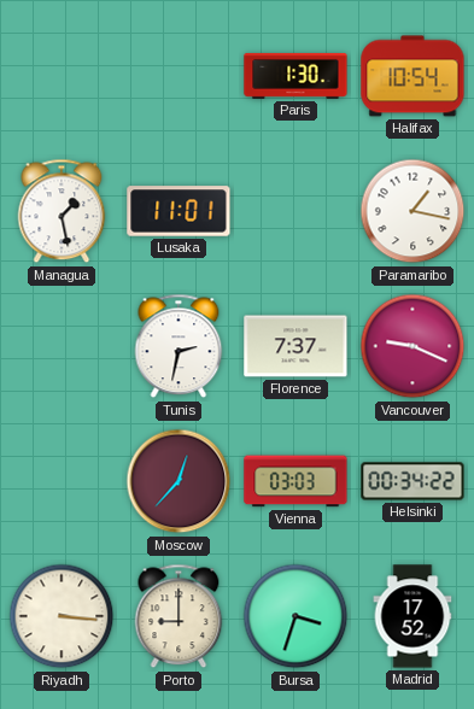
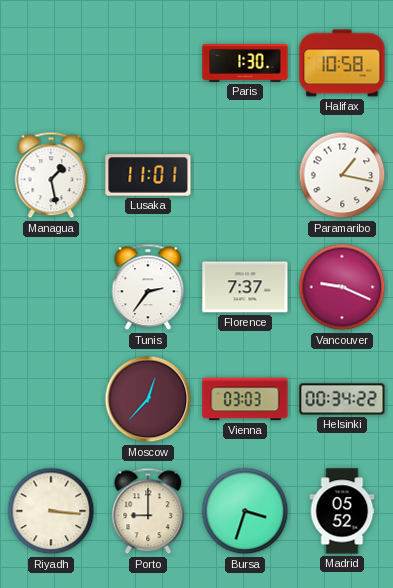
Halifax: 10:54 -> 10:58 (342, 63)
Tunis: 2:32 -> 2:36 (148, 287)
Madrid: 17:52 -> 05:52 (342, 511)
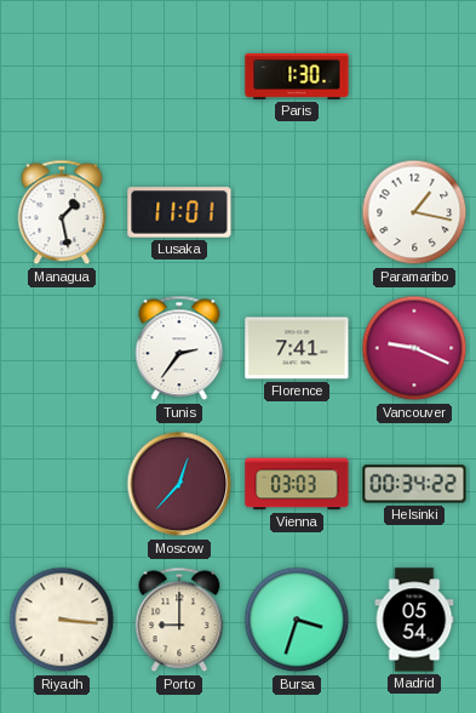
Halifax: 10:58 -> none (342, 63)
Florence: 7:37 -> 7:41 (297, 348)
Madrid: 05:52 -> 05:54 (414, 620)
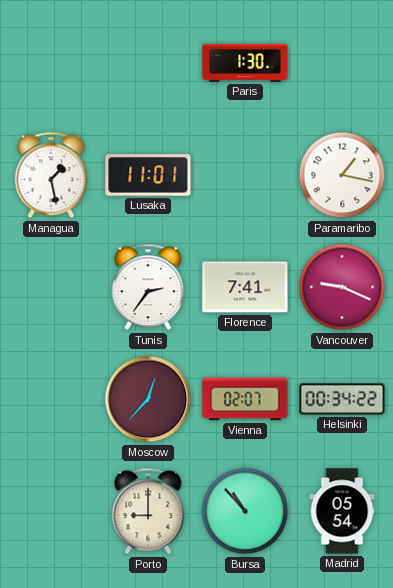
Vienna: 03:03 -> 02:07 (245, 399)
Riyadh: 3:16 -> none (62, 620)
Bursa: 3:33 -> 10:53 (245, 511)
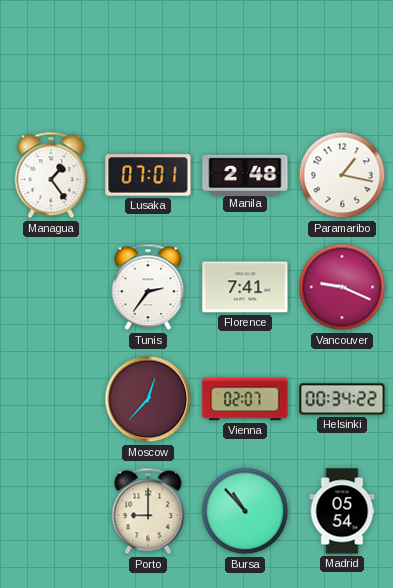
Paris: 1:30 -> none (245, 63)
Managua: 1:28 -> 1:24 (51, 175)
Lusaka: 11:01 -> 07:01 (148, 175)
Manila: none -> 2:48 (245, 174)
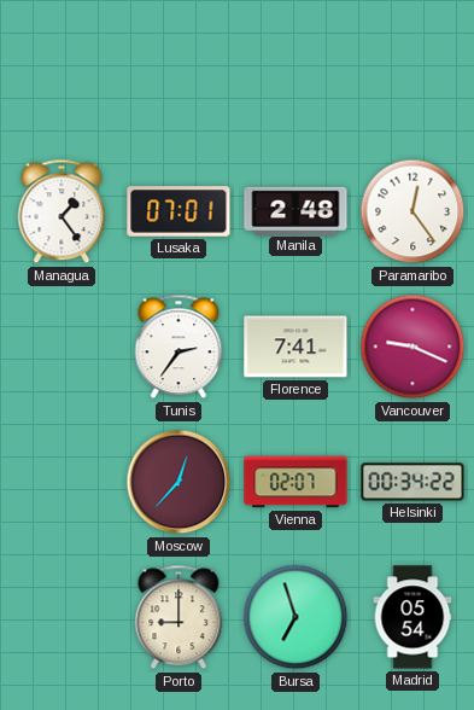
Paramaribo: 1:17 -> 12:24 (412, 211)
Bursa: 10:53 -> 6:57 (295, 617)
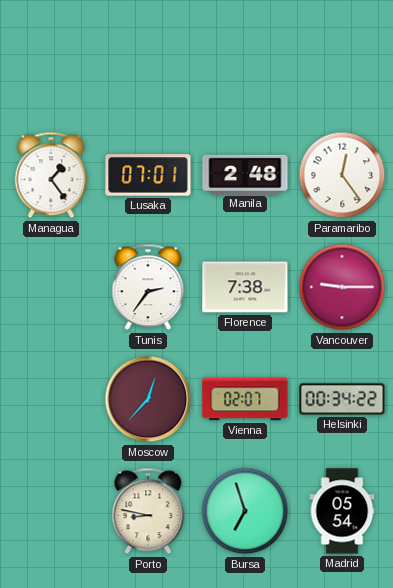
Florence: 7:41 -> 7:38 (245, 287)
Vancouver: 9:19 -> 9:15 (342, 287)
Porto: 9:00 -> 8:47 (148, 511)
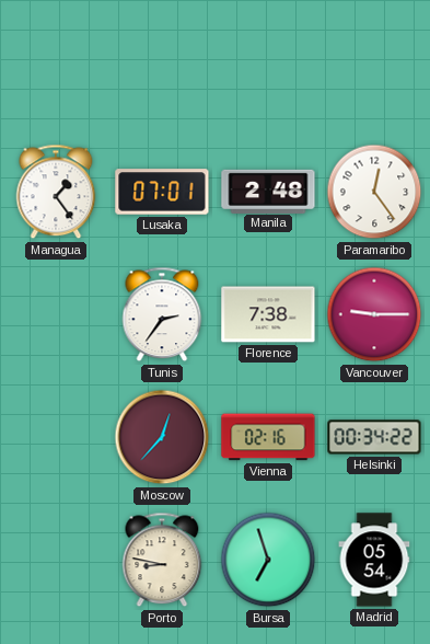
Vienna: 02:07 -> 02:16 (268, 437)
